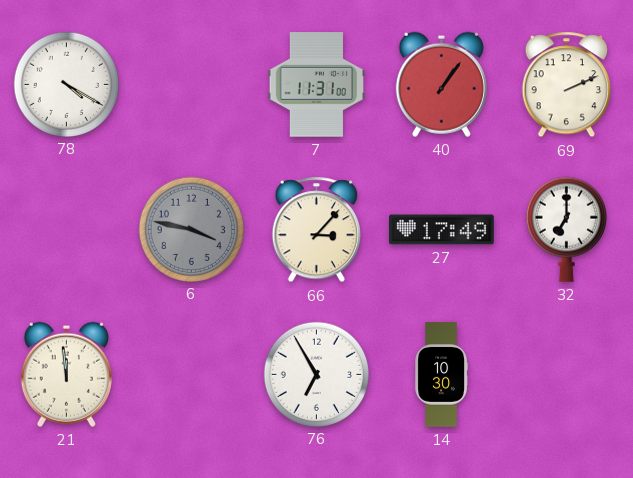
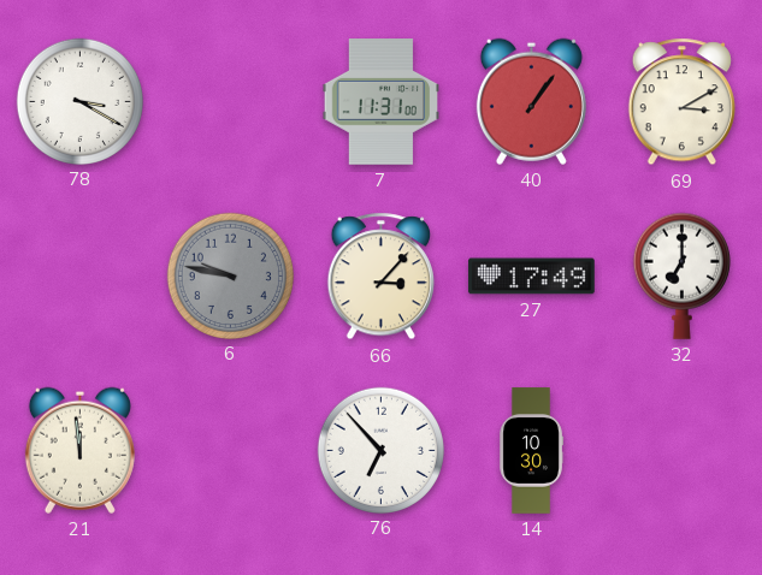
78: 4:20 -> 3:20 (79, 101)
69: 2:11 -> 3:10 (681, 102)
6: 3:47 -> 9:47 (230, 275)
76: 6:55 -> 6:53 (380, 450)
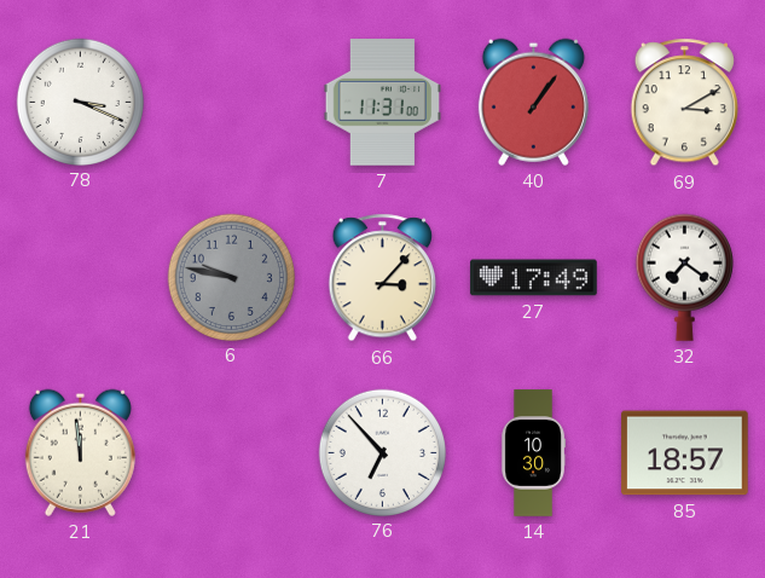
78: 3:20 -> 3:19 (80, 102)
32: 7:00 -> 7:21 (684, 277)
85: none -> 18:57 (685, 453)
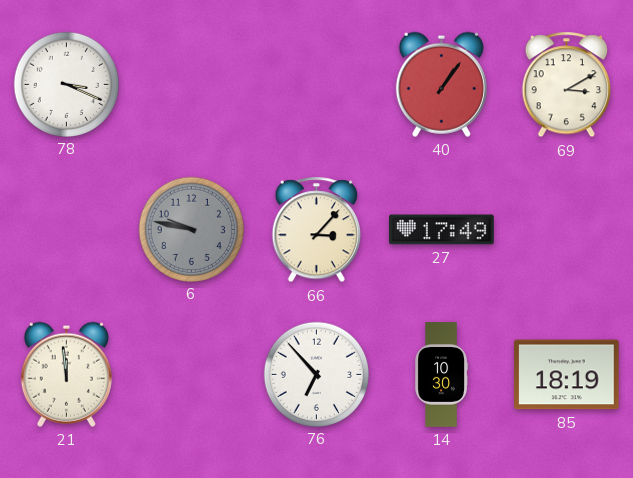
7: 11:31 -> none (382, 103)
32: 7:21 -> none (684, 277)
85: 18:57 -> 18:19 (567, 375)
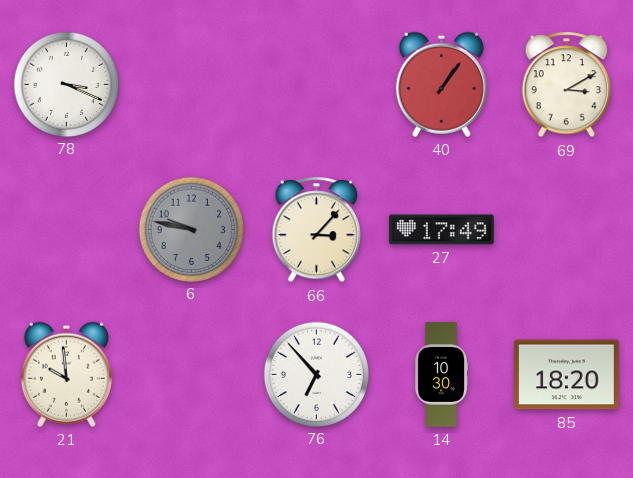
21: 11:59 -> 9:59 (66, 374)
85: 18:19 -> 18:20 (567, 375)
